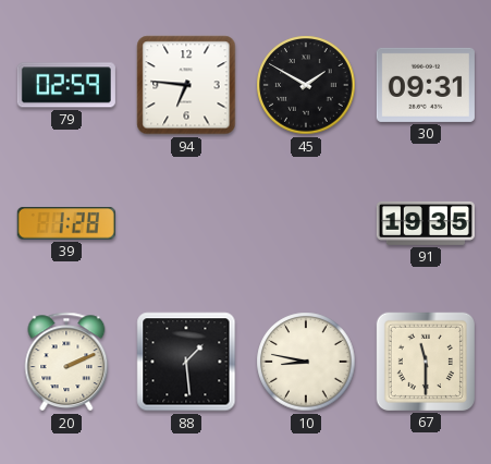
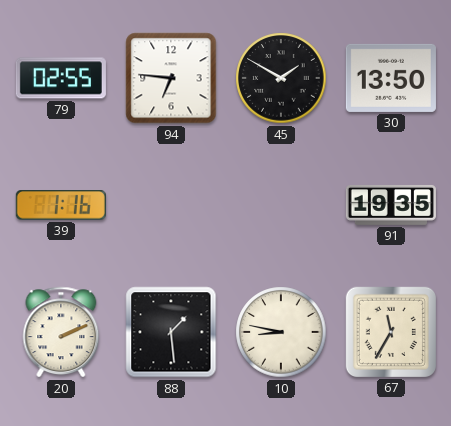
79: 02:59 -> 02:55 (61, 78)
30: 09:31 -> 13:50 (391, 78)
39: 1:28 -> 1:16 (61, 205)
67: 11:30 -> 11:35 (391, 332)
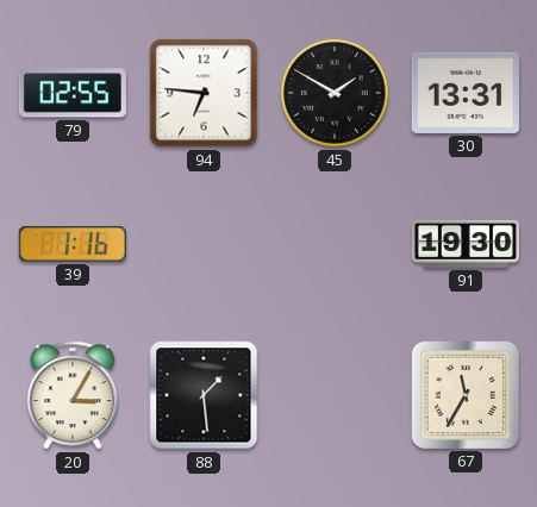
30: 13:50 -> 13:31 (466, 93)
91: 19:35 -> 19:30 (466, 244)
20: 2:11 -> 3:05 (73, 395)
10: 8:47 -> none (281, 332)
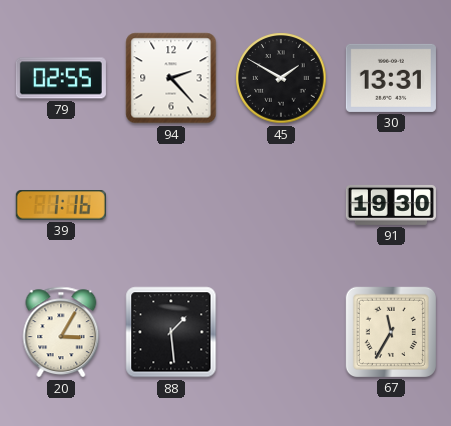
94: 6:46 -> 2:23 (171, 78)
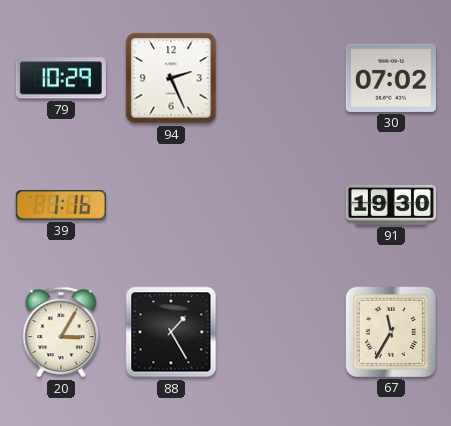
79: 02:55 -> 10:29 (61, 78)
94: 2:23 -> 2:26 (171, 78)
45: 1:50 -> none (281, 78)
30: 13:31 -> 07:02 (391, 78)
88: 1:29 -> 1:25 (171, 332)
